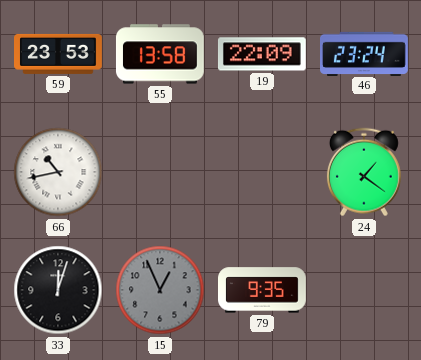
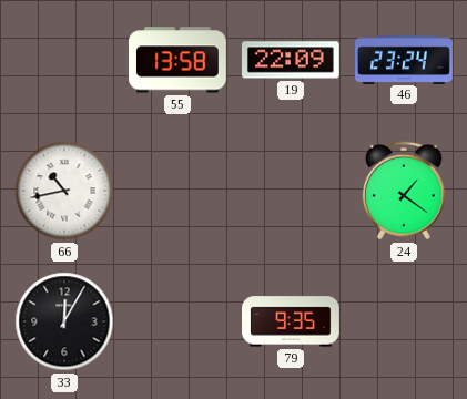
59: 23:53 -> none (59, 54)
33: 12:03 -> 12:05 (64, 321)
15: 12:56 -> none (160, 290)
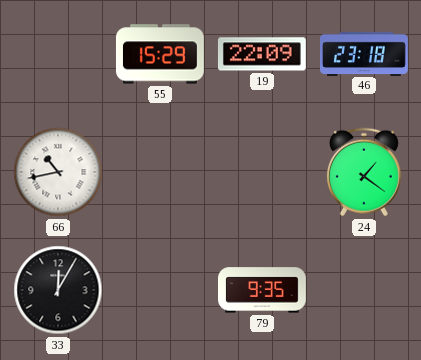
55: 13:58 -> 15:29 (160, 54)
46: 23:24 -> 23:18 (365, 53)
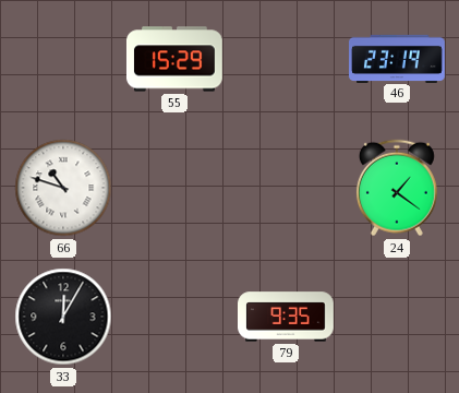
19: 22:09 -> none (262, 54)
46: 23:18 -> 23:19 (398, 58)
66: 10:43 -> 10:48 (63, 188)
